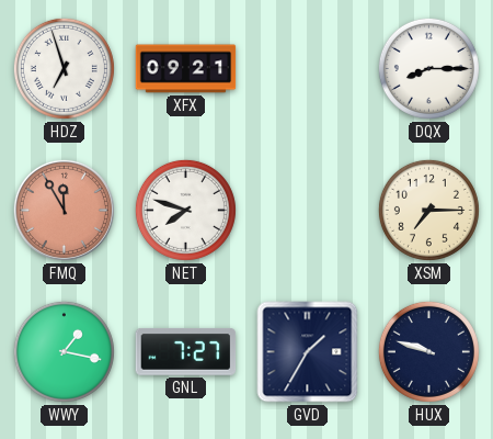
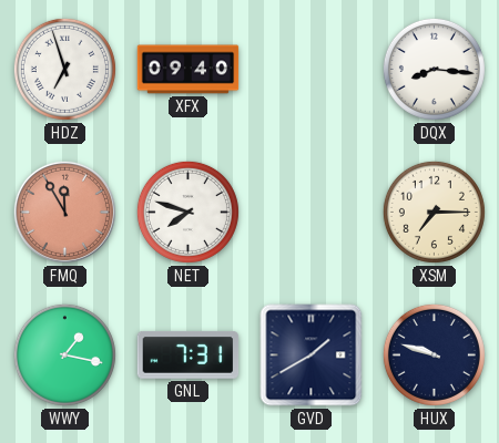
XFX: 09:21 -> 09:40 (189, 70)
DQX: 8:15 -> 8:16 (434, 69)
GNL: 7:27 -> 7:31 (189, 356)
GVD: 1:35 -> 1:40 (312, 356)
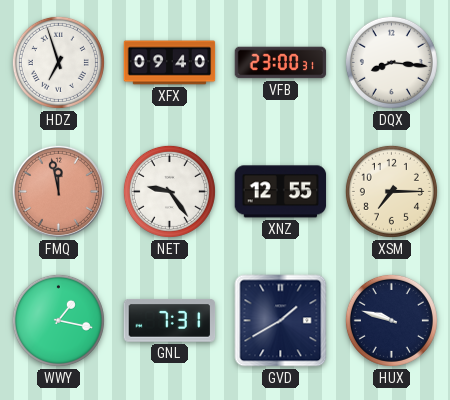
VFB: none -> 23:00 (281, 63)
FMQ: 11:55 -> 11:58 (58, 191)
NET: 7:48 -> 9:24 (169, 191)
XNZ: none -> 12:55 (281, 192)
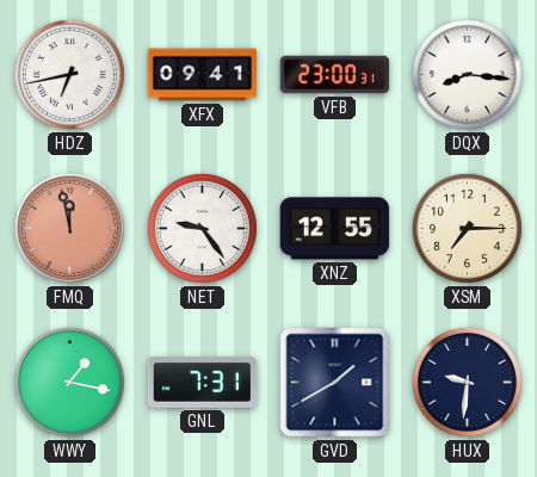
HDZ: 6:57 -> 6:43 (69, 74)
XFX: 09:40 -> 09:41 (203, 75)
HUX: 9:48 -> 9:31 (467, 382)
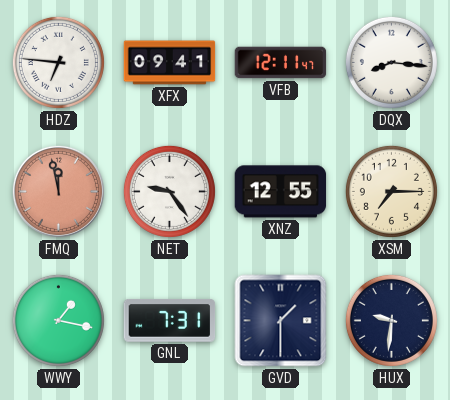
HDZ: 6:43 -> 6:46 (58, 62)
VFB: 23:00 -> 12:11 (281, 63)
GVD: 1:40 -> 1:30 (281, 321)
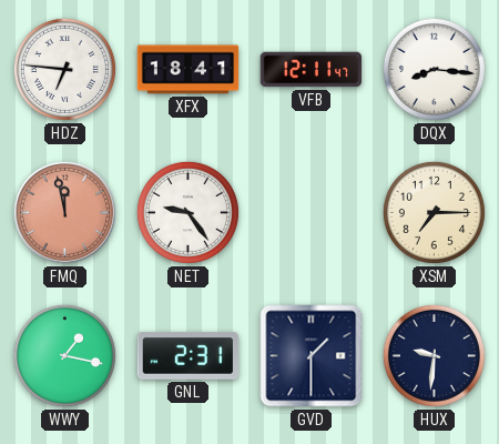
XFX: 09:41 -> 18:41 (189, 70)
XNZ: 12:55 -> none (281, 192)
GNL: 7:31 -> 2:31 (189, 356)
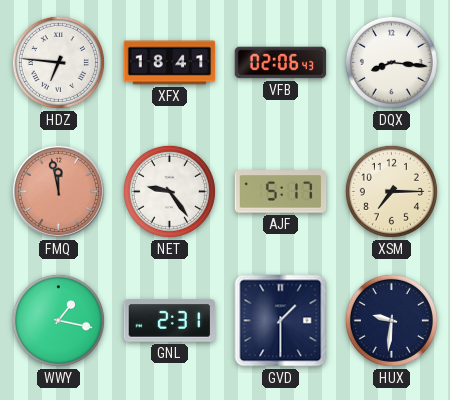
VFB: 12:11 -> 02:06 (281, 63)
AJF: none -> 5:17 (281, 192)
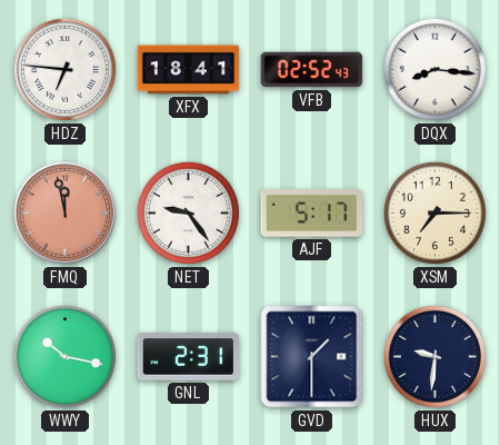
VFB: 02:06 -> 02:52 (312, 70)
WWY: 1:17 -> 10:17 (64, 356)
